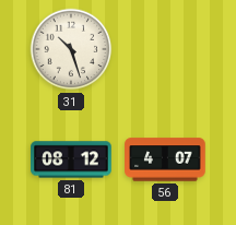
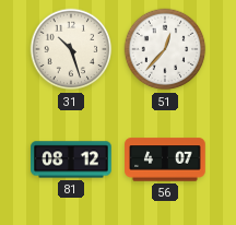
51: none -> 12:37 (165, 49)
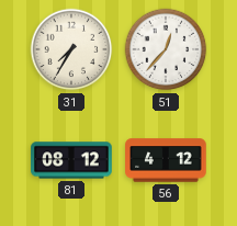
31: 10:27 -> 7:35 (71, 49)
56: 4:07 -> 4:12 (166, 160)
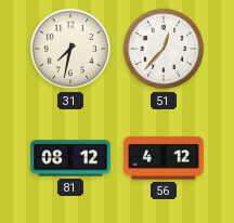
31: 7:35 -> 7:32 (70, 49)
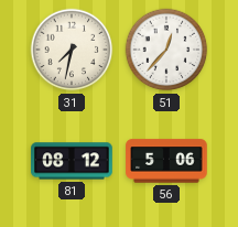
56: 4:12 -> 5:06 (166, 161)
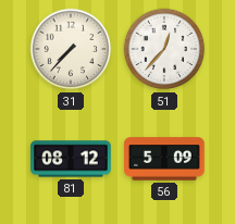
31: 7:32 -> 7:37 (71, 49)
56: 5:06 -> 5:09 (164, 159)
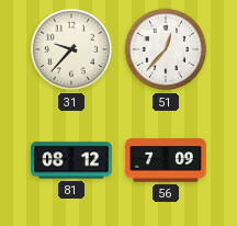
31: 7:37 -> 9:37 (71, 49)
56: 5:09 -> 7:09 (166, 160)
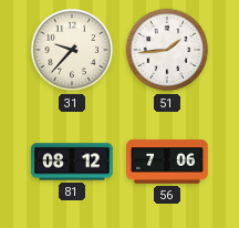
51: 12:37 -> 1:44 (167, 50)
56: 7:09 -> 7:06 (167, 162)
